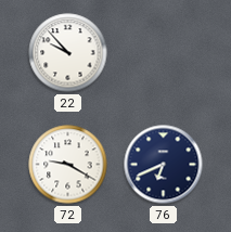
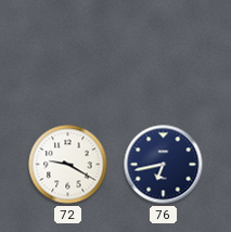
22: 9:53 -> none (68, 53)
76: 6:41 -> 6:43 (164, 165)
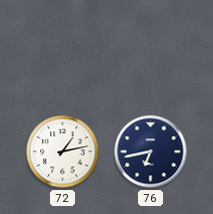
72: 9:20 -> 1:13 (63, 152)
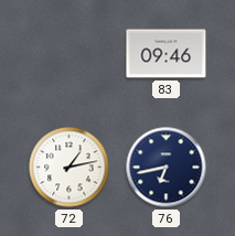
83: none -> 09:46 (167, 54)
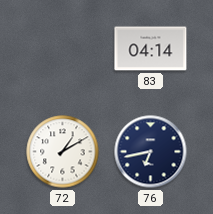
83: 09:46 -> 04:14 (151, 49)
72: 1:13 -> 1:10 (63, 152)
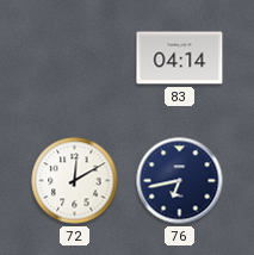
72: 1:10 -> 12:10 (75, 181)
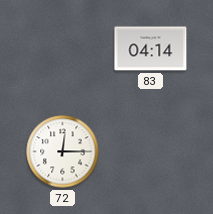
72: 12:10 -> 12:15 (63, 152)
76: 6:43 -> none (180, 181)
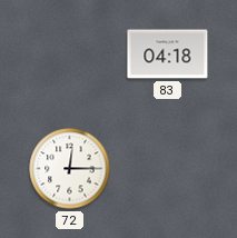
83: 04:14 -> 04:18 (168, 54)
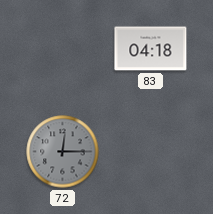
72 dial: white -> grey (63, 152)
